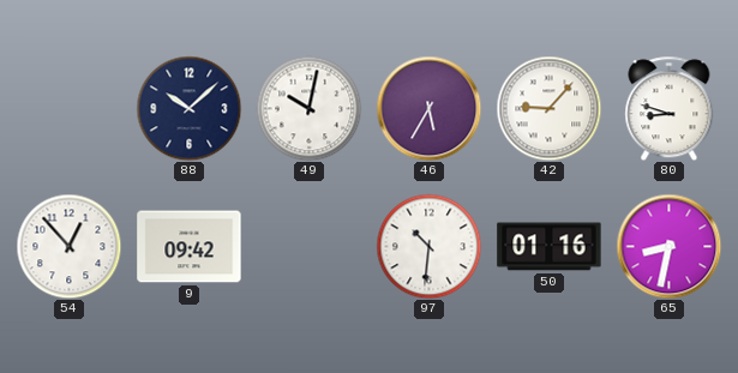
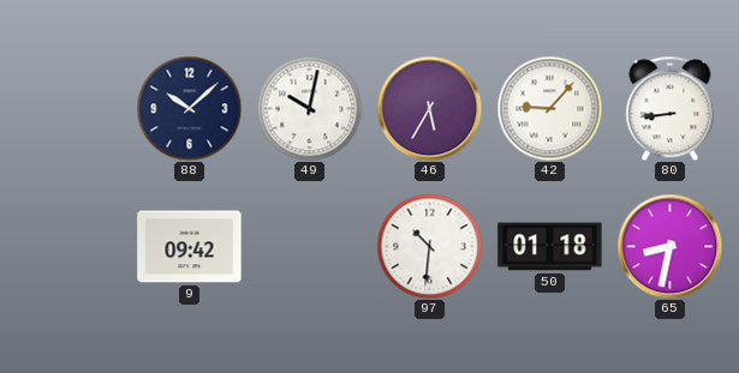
80: 8:48 -> 8:44 (671, 108)
54: 12:53 -> none (68, 246)
50: 01:16 -> 01:18 (550, 247)
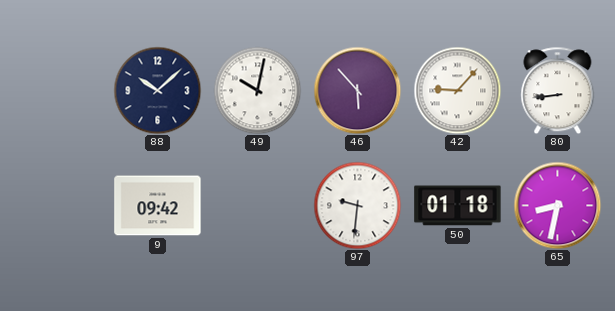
46: 5:35 -> 5:53 (357, 90)
97: 10:31 -> 9:31 (357, 205)
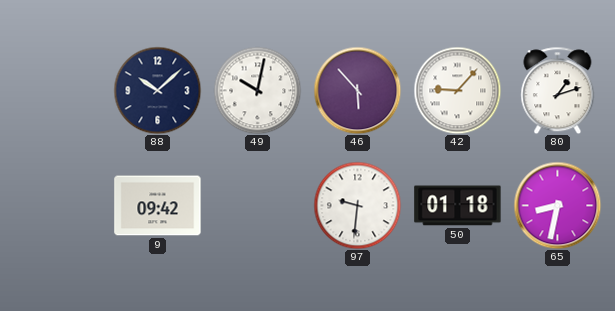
80: 8:44 -> 1:12 (558, 90)
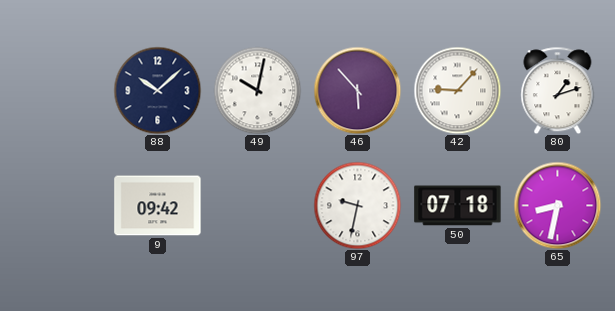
97: 9:31 -> 9:32 (357, 205)
50: 01:18 -> 07:18 (458, 206)
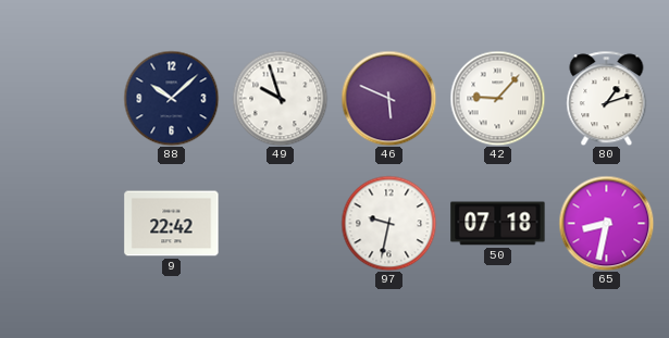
49: 10:02 -> 9:57 (280, 98)
46: 5:53 -> 5:49 (388, 98)
9: 09:42 -> 22:42 (172, 224)
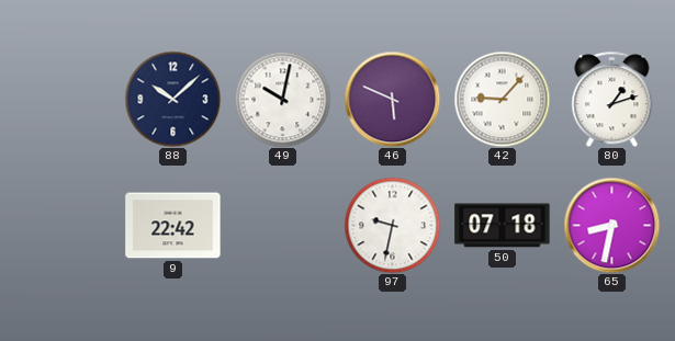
49: 9:57 -> 10:02 (282, 99)
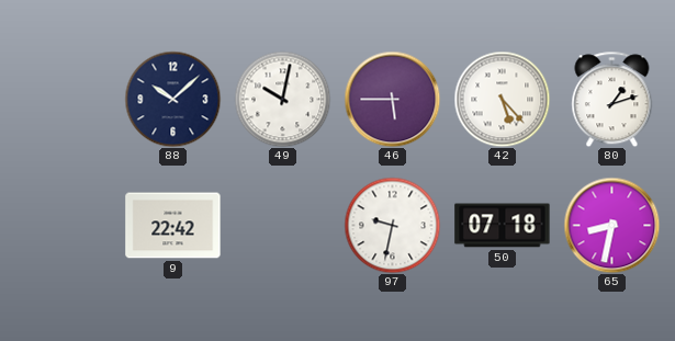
46: 5:49 -> 5:45 (392, 99)
42: 9:07 -> 5:23 (502, 99)
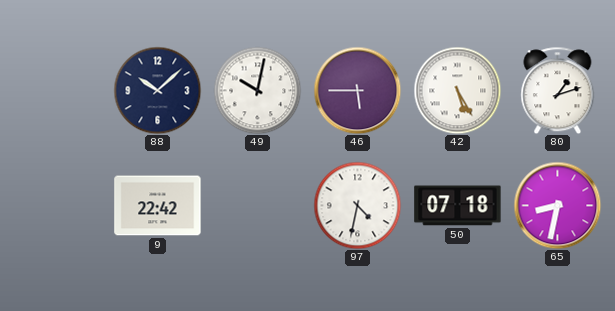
42: 5:23 -> 5:25 (457, 90)
97: 9:32 -> 4:32 (357, 205)
